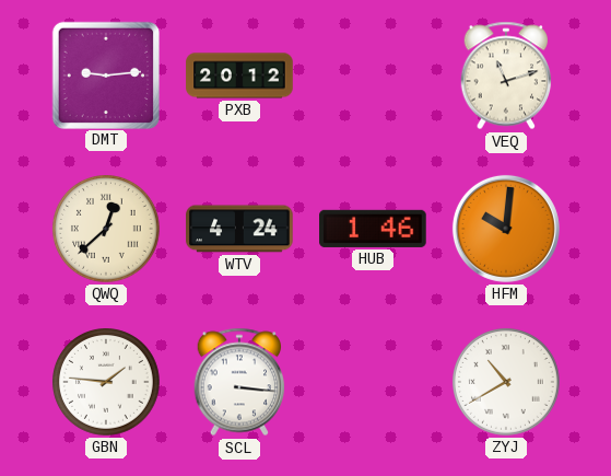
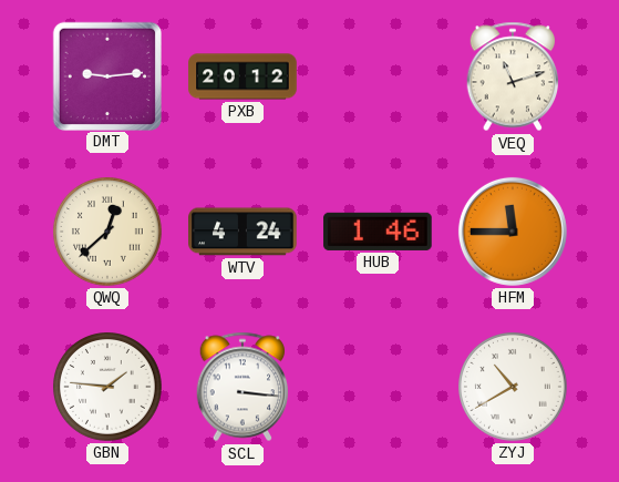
HFM: 10:01 -> 11:45 (513, 232)
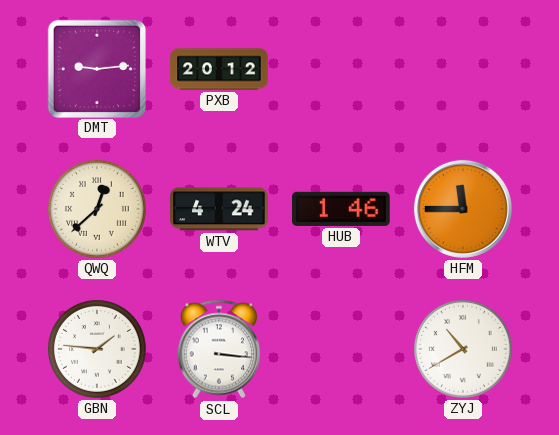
VEQ: 11:12 -> none (513, 76)
